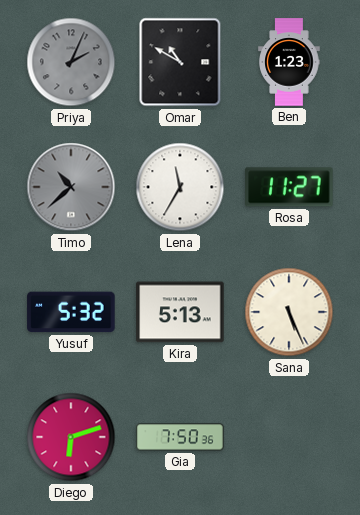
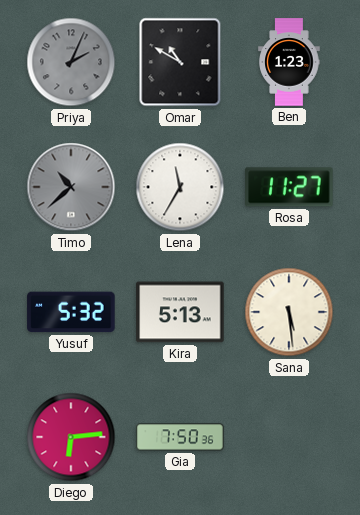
Sana: 5:26 -> 5:29 (289, 312)
Diego: 6:12 -> 6:14 (71, 437)
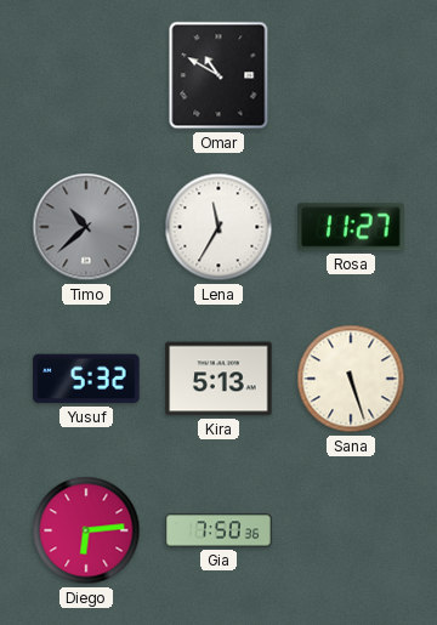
Priya: 2:04 -> none (71, 62)
Ben: 1:23 -> none (289, 62)
Sana: 5:29 -> 5:27 (351, 379)
